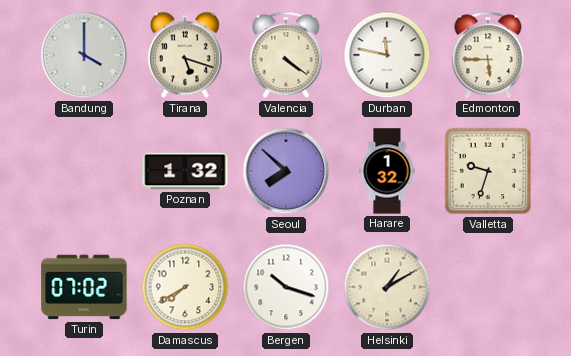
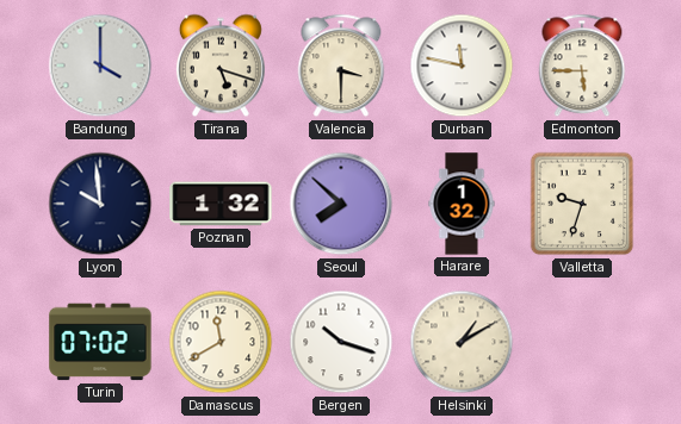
Valencia: 4:21 -> 3:30 (341, 66)
Lyon: none -> 9:59 (100, 204)
Damascus: 7:40 -> 11:40 (221, 342)
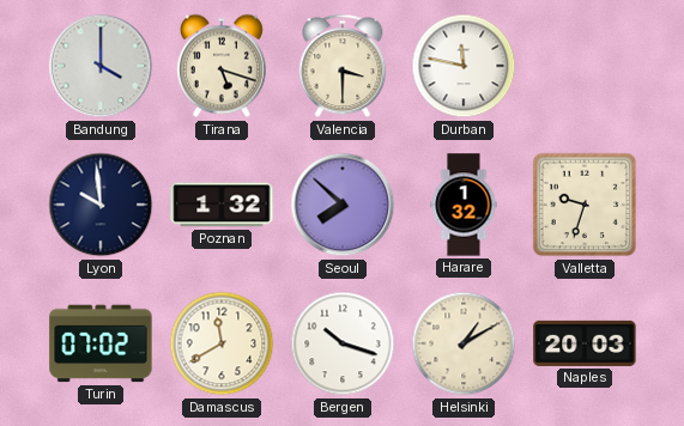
Edmonton: 5:45 -> none (582, 66)
Naples: none -> 20:03 (585, 343)
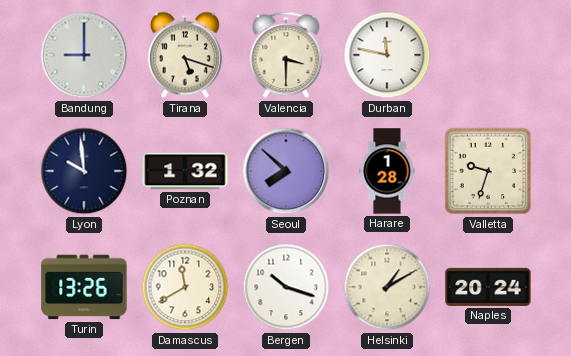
Bandung: 4:00 -> 9:00 (84, 55)
Harare: 1:32 -> 1:28 (387, 171)
Turin: 07:02 -> 13:26 (84, 287)
Naples: 20:03 -> 20:24 (488, 287)
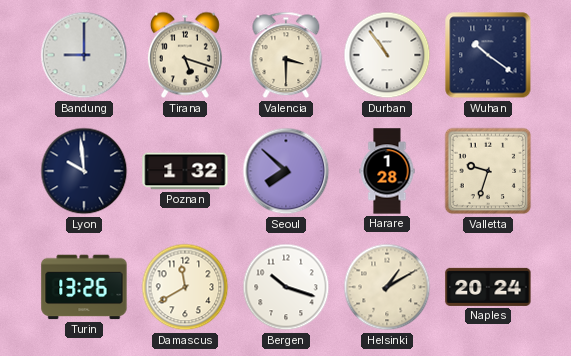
Durban: 11:47 -> 10:54 (387, 55)
Wuhan: none -> 10:21 (488, 55)
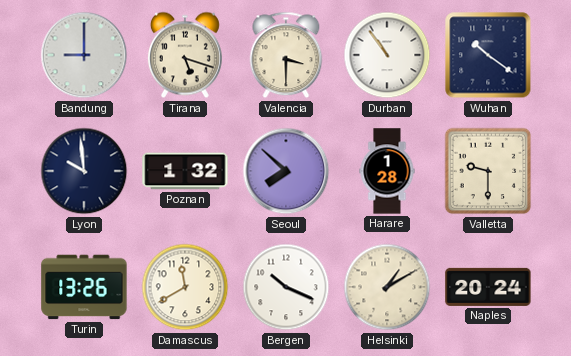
Valletta: 9:33 -> 9:30 (488, 171)
Bergen: 10:18 -> 10:19 (286, 287)
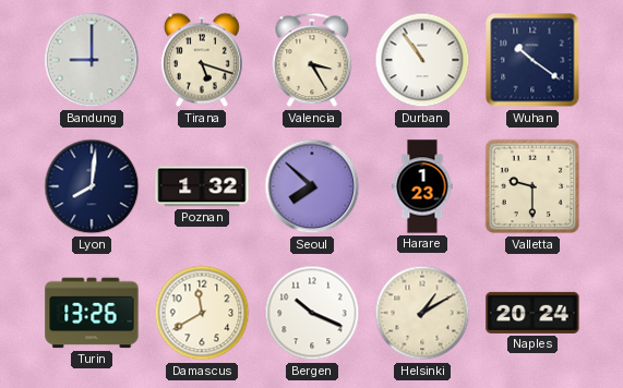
Valencia: 3:30 -> 3:25 (312, 60)
Lyon: 9:59 -> 8:01 (92, 186)
Harare: 1:28 -> 1:23 (422, 186)
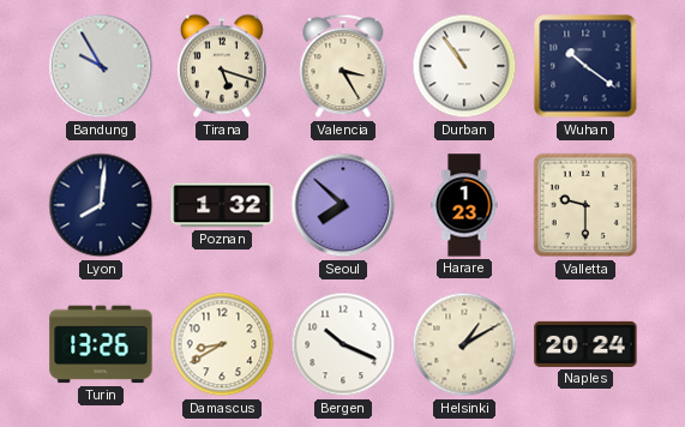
Bandung: 9:00 -> 9:55 (101, 66)
Damascus: 11:40 -> 8:40 (222, 344)
